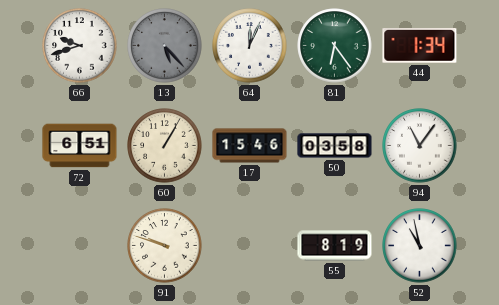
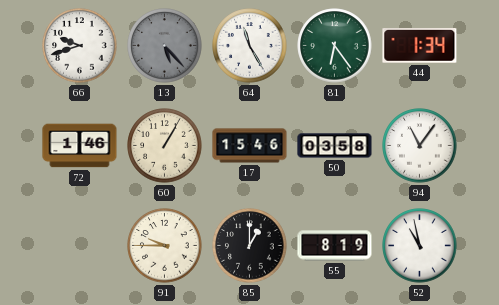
64: 12:04 -> 11:25 (250, 46)
72: 6:51 -> 1:46 (80, 146)
91: 9:48 -> 9:45 (165, 246)
85: none -> 1:00 (250, 246)
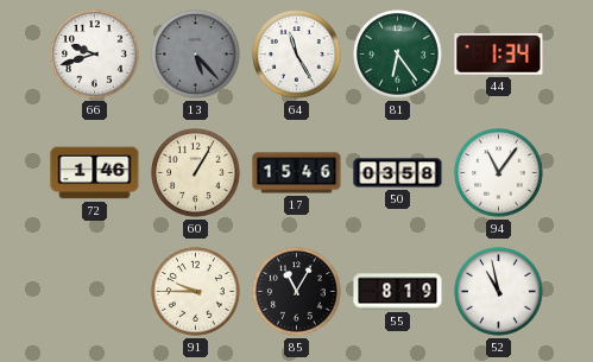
85: 1:00 -> 11:05 (297, 292)
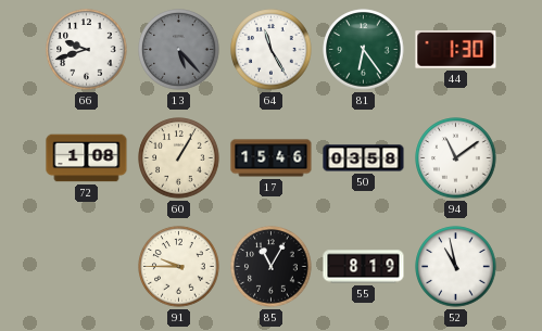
44: 1:34 -> 1:30 (456, 50)
72: 1:46 -> 1:08 (87, 158)
94: 11:06 -> 11:09 (456, 158)
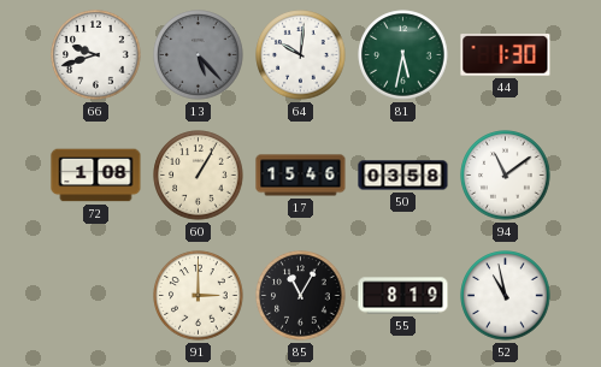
64: 11:25 -> 10:01 (301, 55)
81: 6:24 -> 5:32 (403, 55)
91: 9:45 -> 3:00 (199, 296)
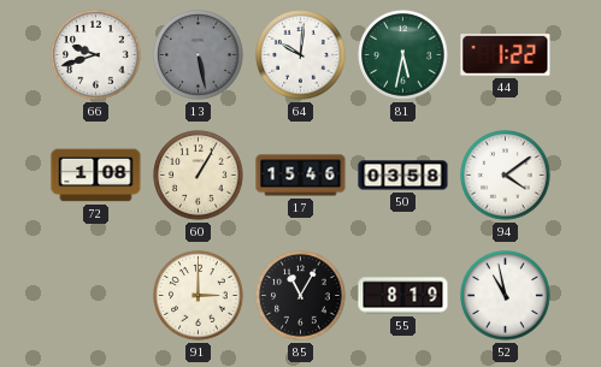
13: 5:23 -> 5:28 (199, 55)
44: 1:30 -> 1:22 (506, 55)
94: 11:09 -> 4:09 (506, 176)
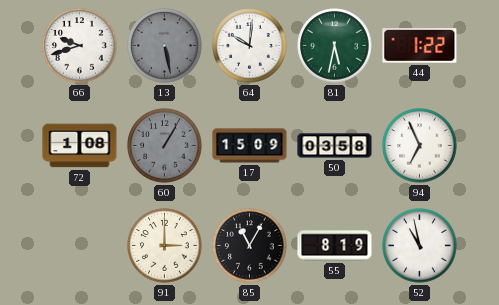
60 dial: cream -> grey (165, 146)
17: 15:46 -> 15:09 (250, 146)
94: 4:09 -> 6:56 (420, 146)
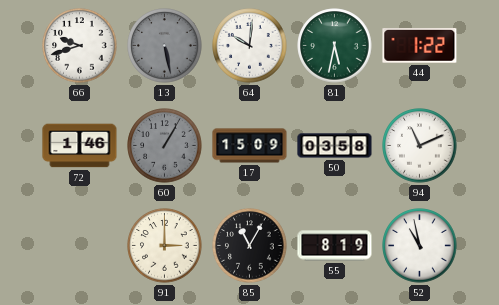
72: 1:08 -> 1:46 (80, 146)
94: 6:56 -> 11:11 (420, 146)
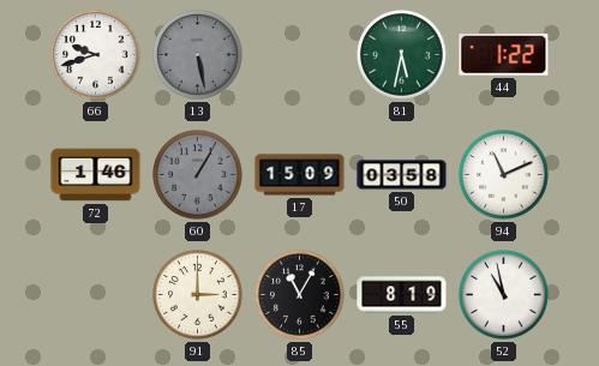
64: 10:01 -> none (250, 46)
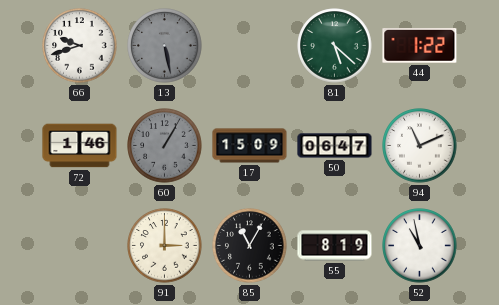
81: 5:32 -> 5:22 (335, 46)
50: 03:58 -> 06:47 (335, 146)
